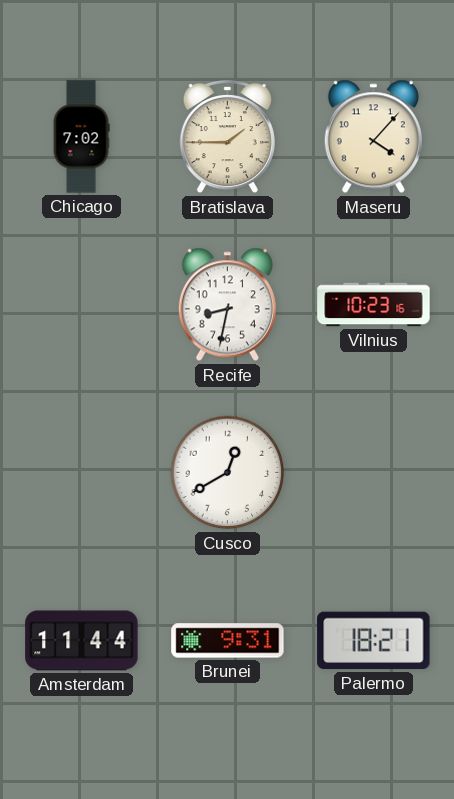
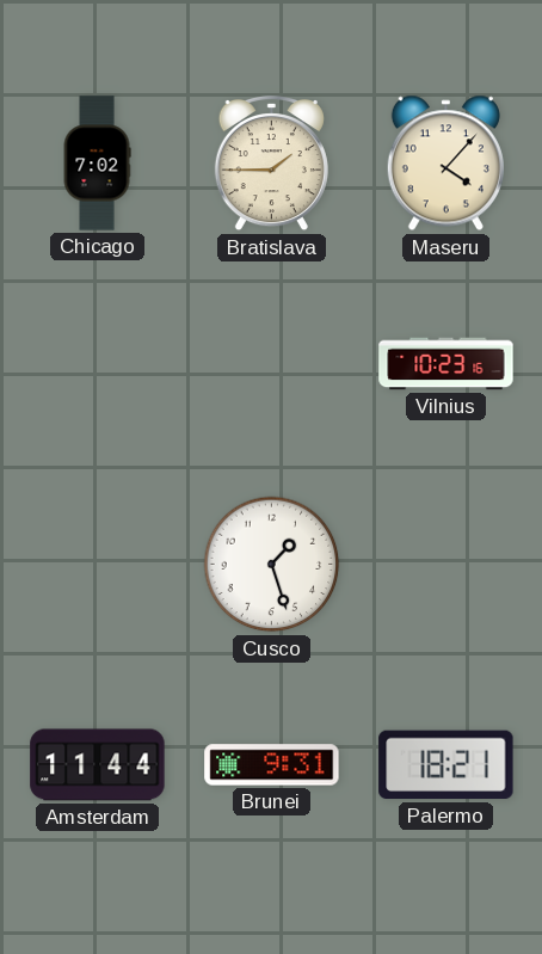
Recife: 8:32 -> none (227, 305)
Cusco: 12:40 -> 1:27 (272, 565)
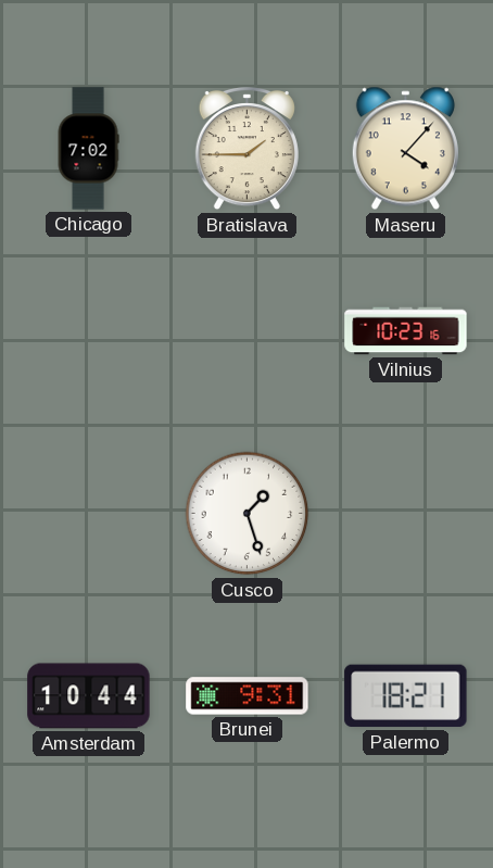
Amsterdam: 11:44 -> 10:44 (89, 696)
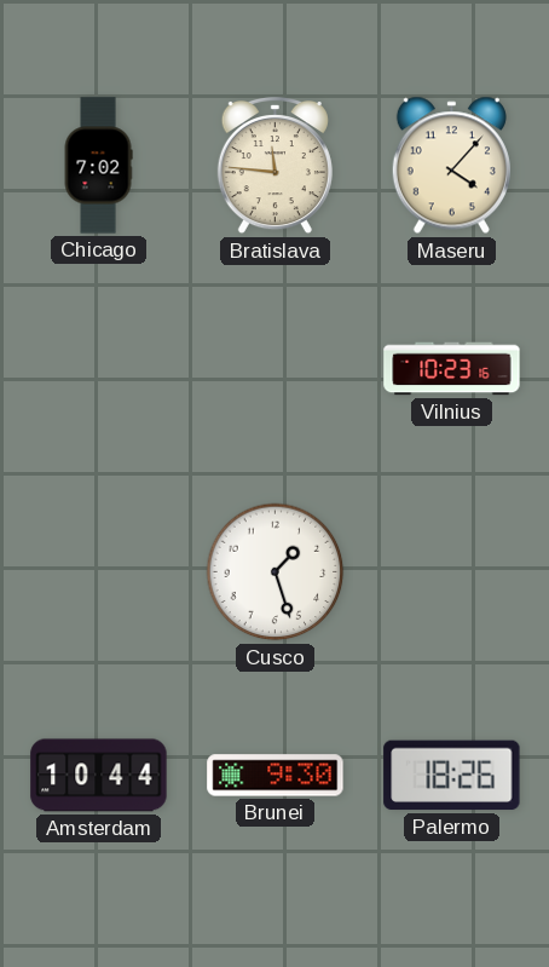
Bratislava: 1:45 -> 11:46 (274, 166)
Brunei: 9:31 -> 9:30 (276, 776)
Palermo: 18:21 -> 18:26 (452, 776)
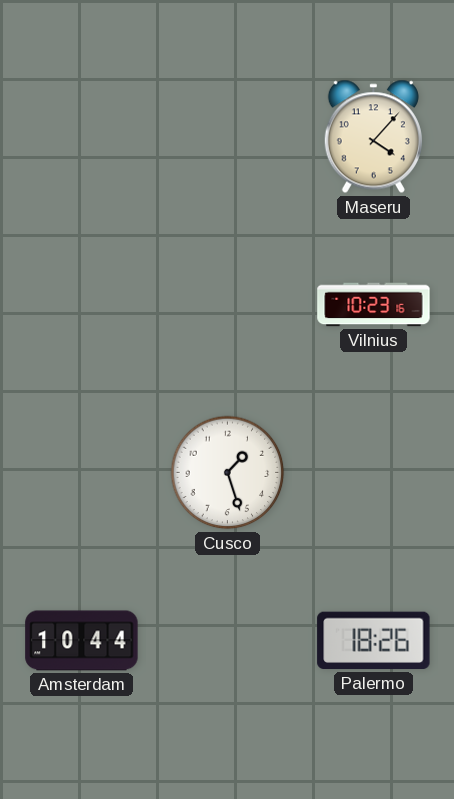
Chicago: 7:02 -> none (98, 166)
Bratislava: 11:46 -> none (274, 166)
Brunei: 9:30 -> none (276, 776)
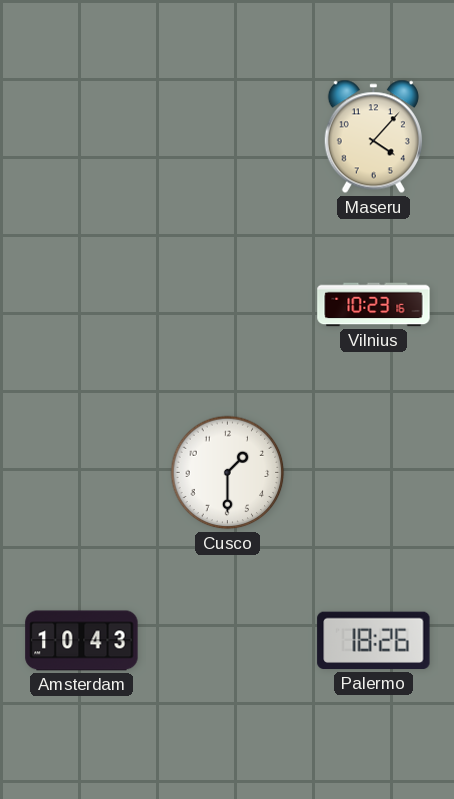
Cusco: 1:27 -> 1:30 (228, 473)
Amsterdam: 10:44 -> 10:43 (82, 641)
